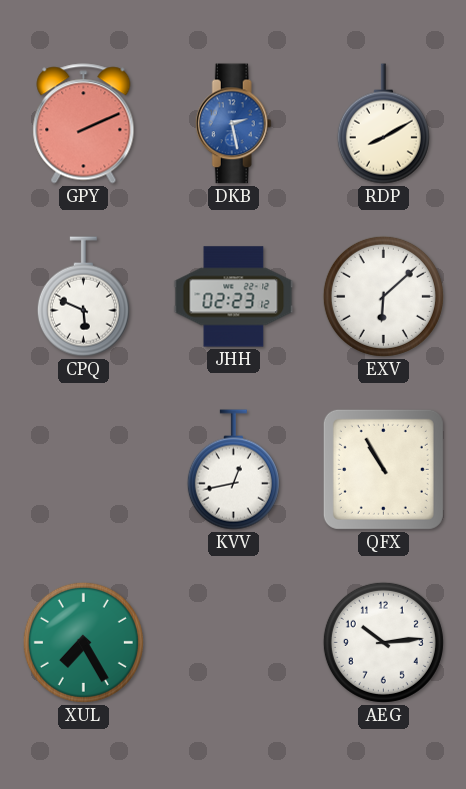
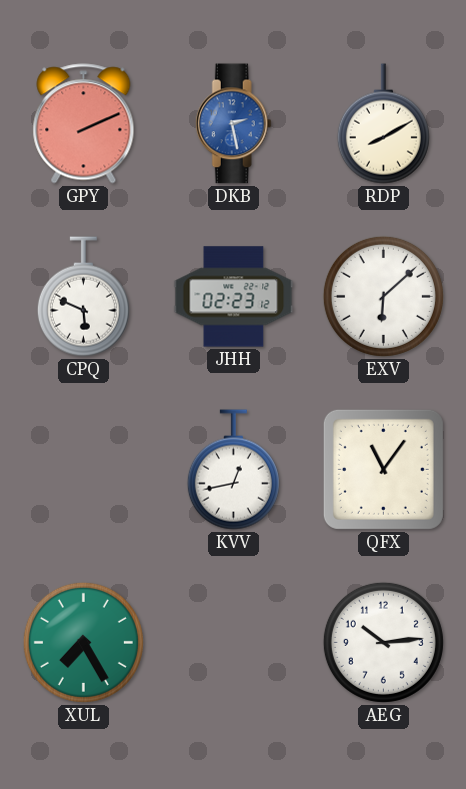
QFX: 10:55 -> 11:06 (383, 469)
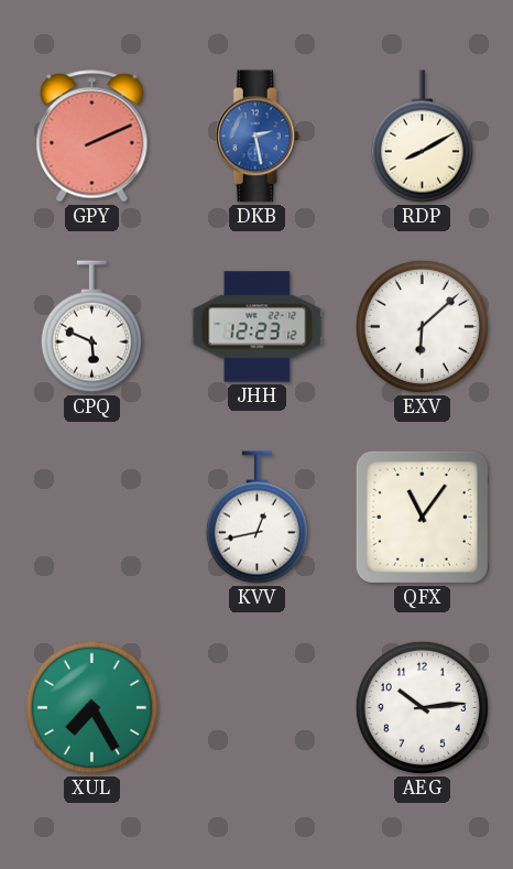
JHH: 02:23 -> 12:23 (258, 327)
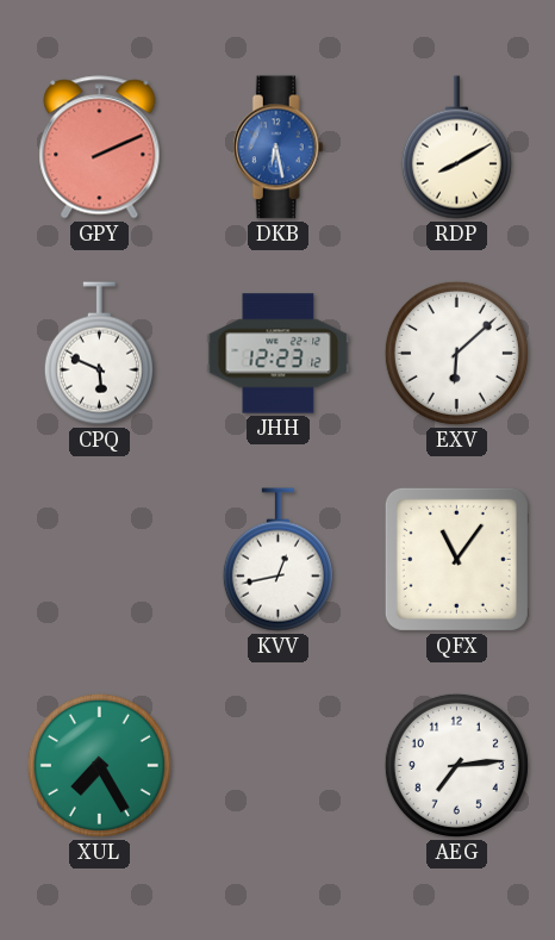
DKB: 2:28 -> 6:28 (277, 148)
AEG: 10:14 -> 7:14 (456, 765)
